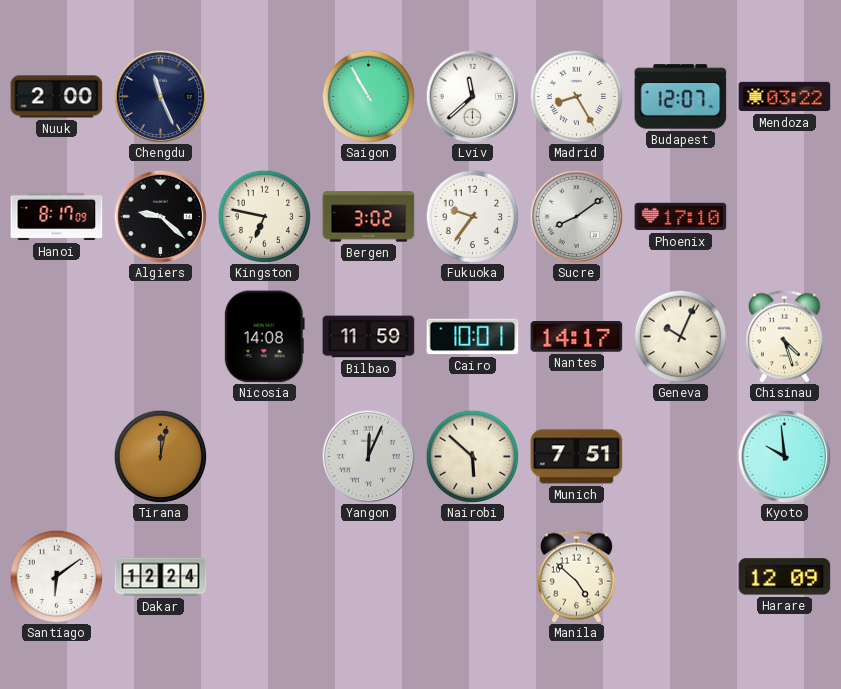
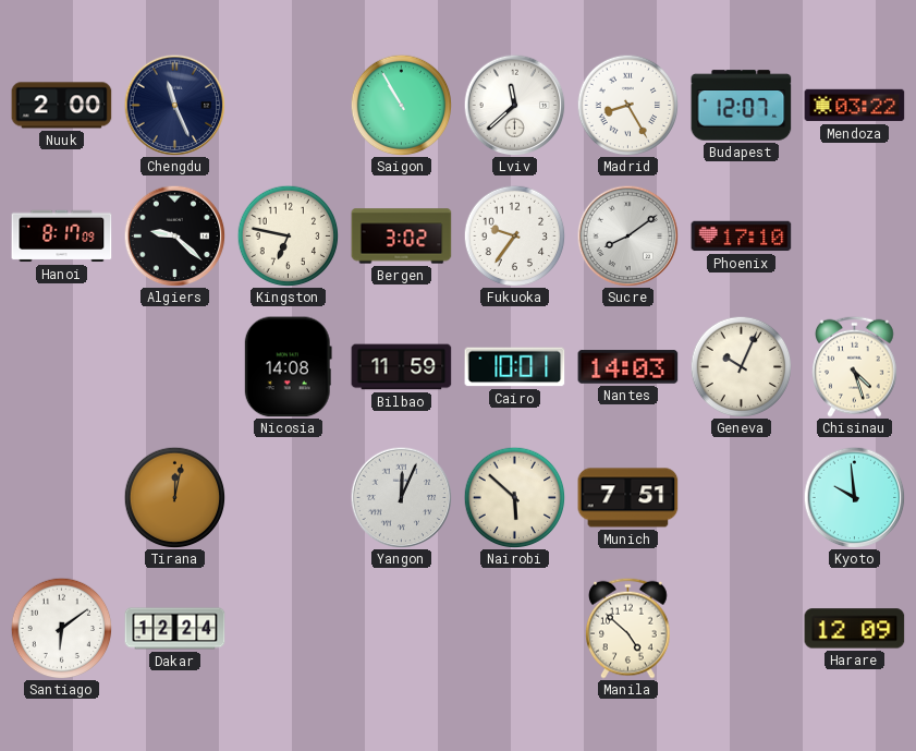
Nantes: 14:17 -> 14:03 (628, 367)
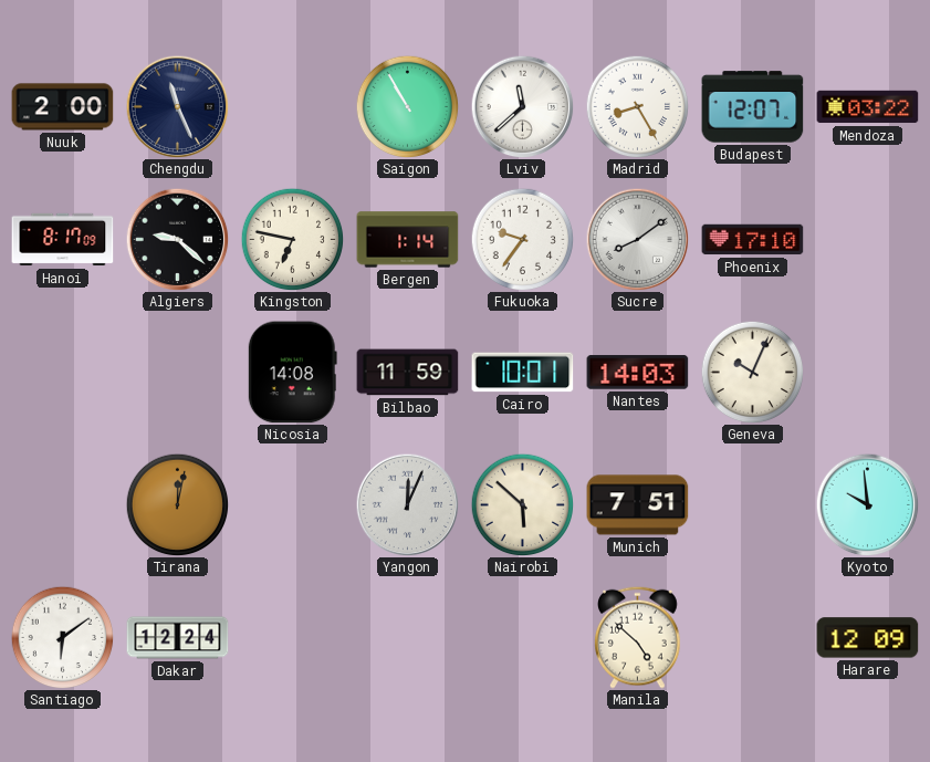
Bergen: 3:02 -> 1:14 (408, 240)
Chisinau: 4:27 -> none (855, 366)
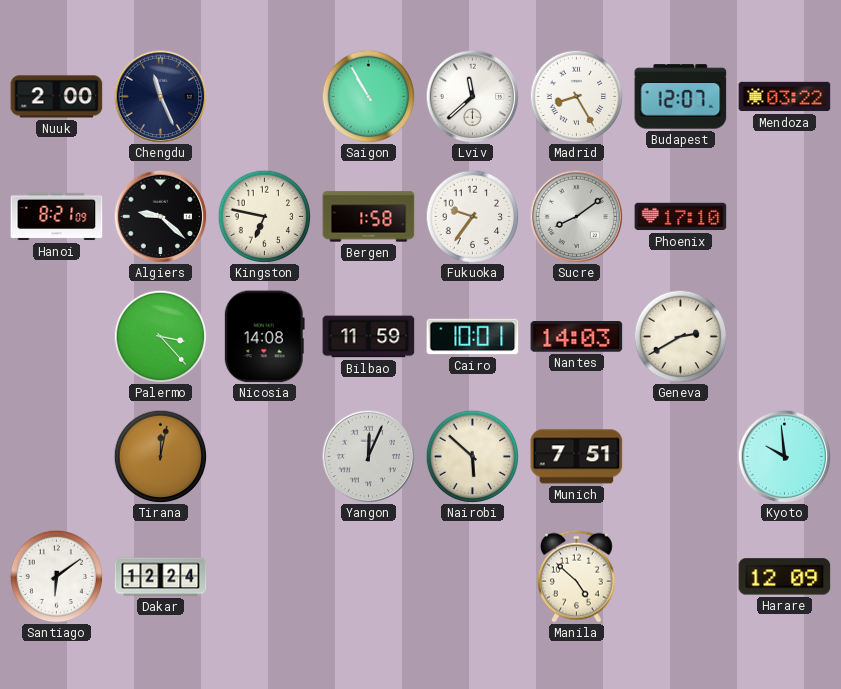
Hanoi: 8:17 -> 8:21 (57, 217)
Bergen: 1:14 -> 1:58 (369, 217)
Palermo: none -> 3:23 (160, 336)
Geneva: 10:04 -> 2:40 (680, 336)
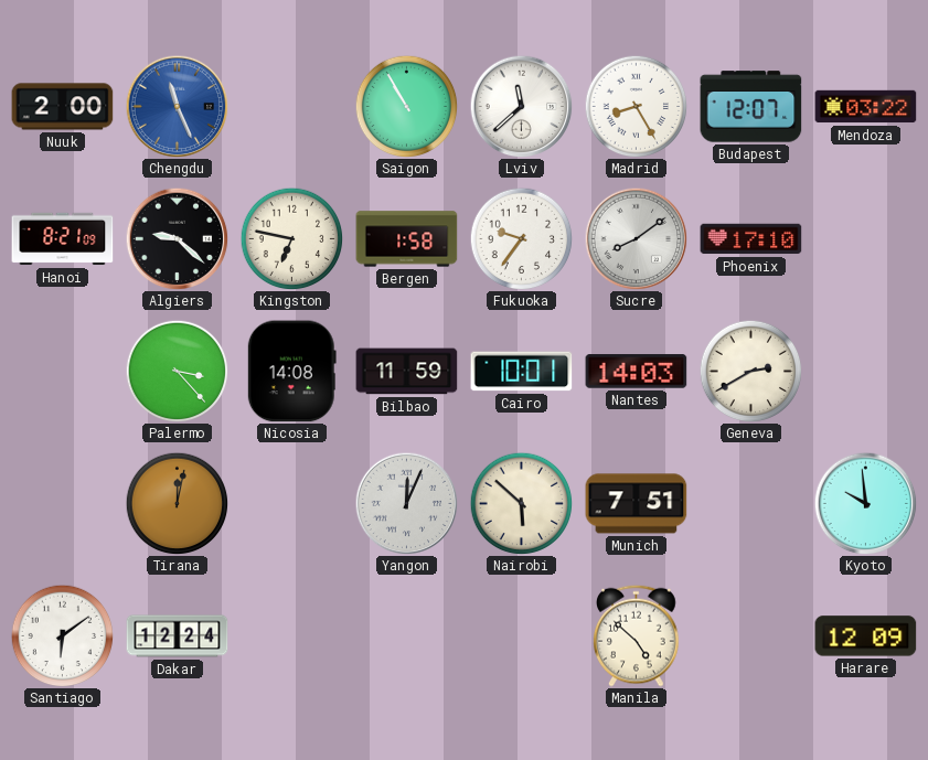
Chengdu dial: navy -> blue (177, 106)
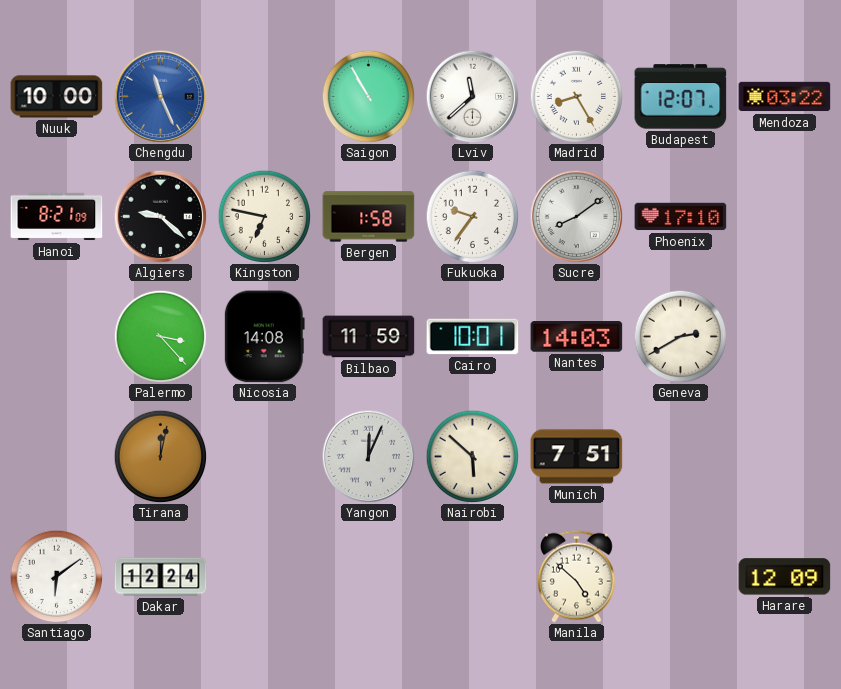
Nuuk: 2:00 -> 10:00 (57, 97)
Kyoto: 9:59 -> none (865, 503)
